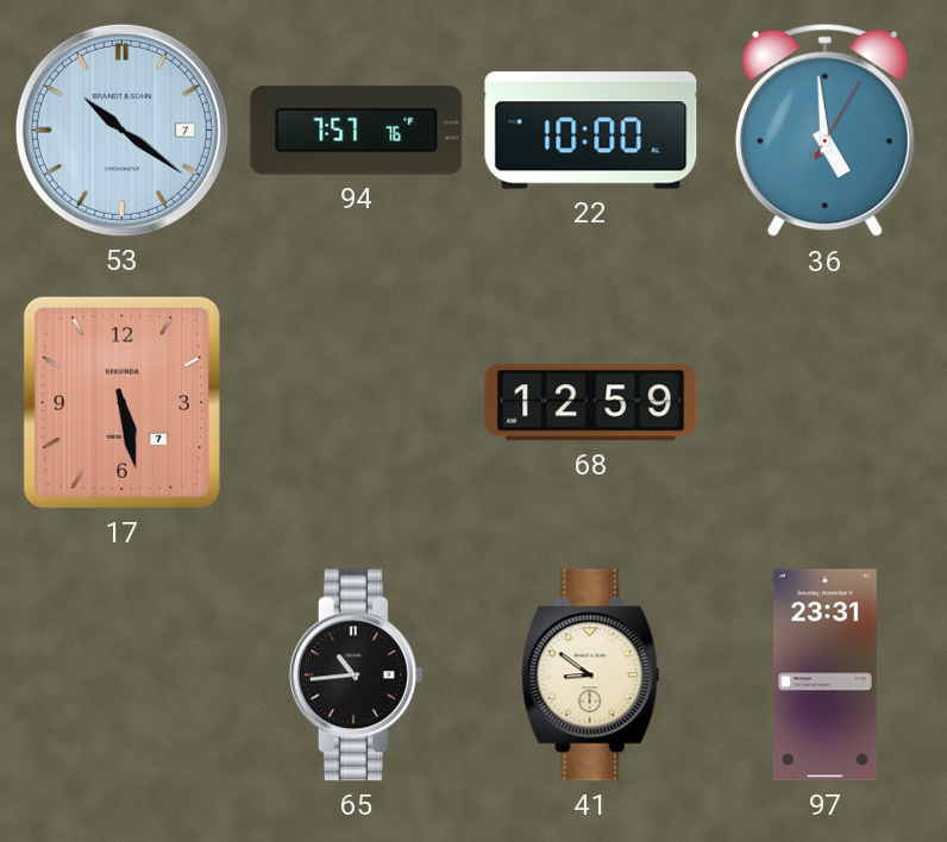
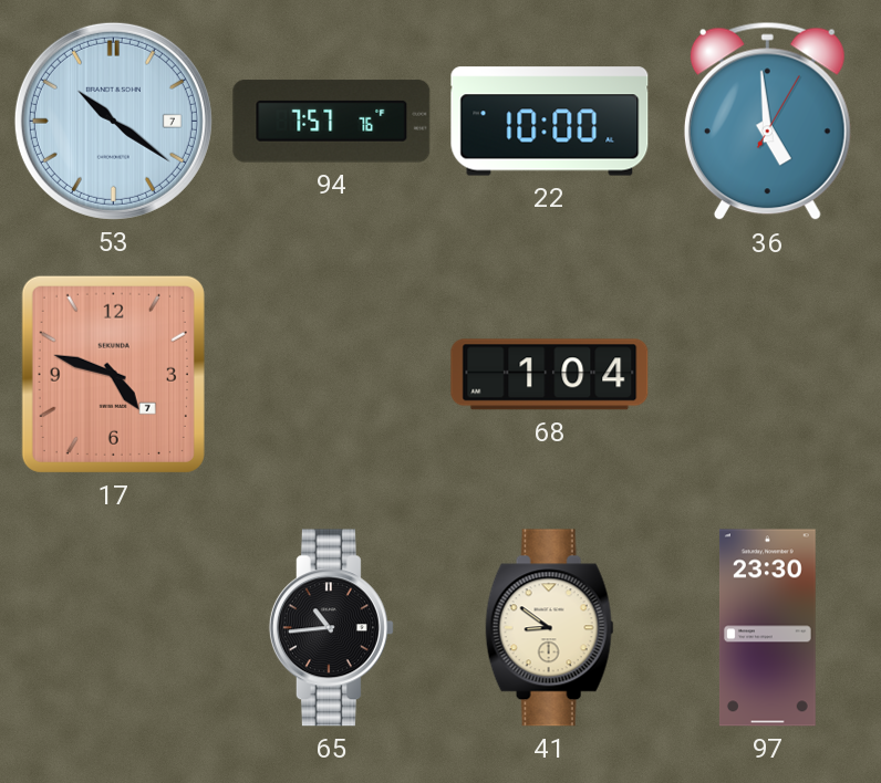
17: 5:28 -> 4:48 (113, 374)
68: 12:59 -> 1:04 (550, 375)
97: 23:31 -> 23:30 (767, 628)
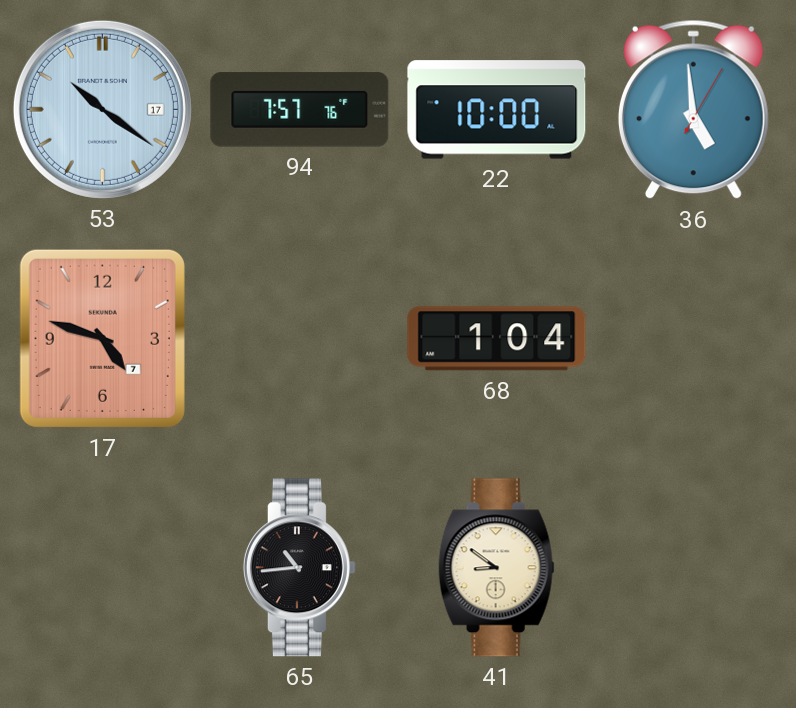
53 date: 7 -> 17 (102, 109)
97: 23:30 -> none (767, 628)
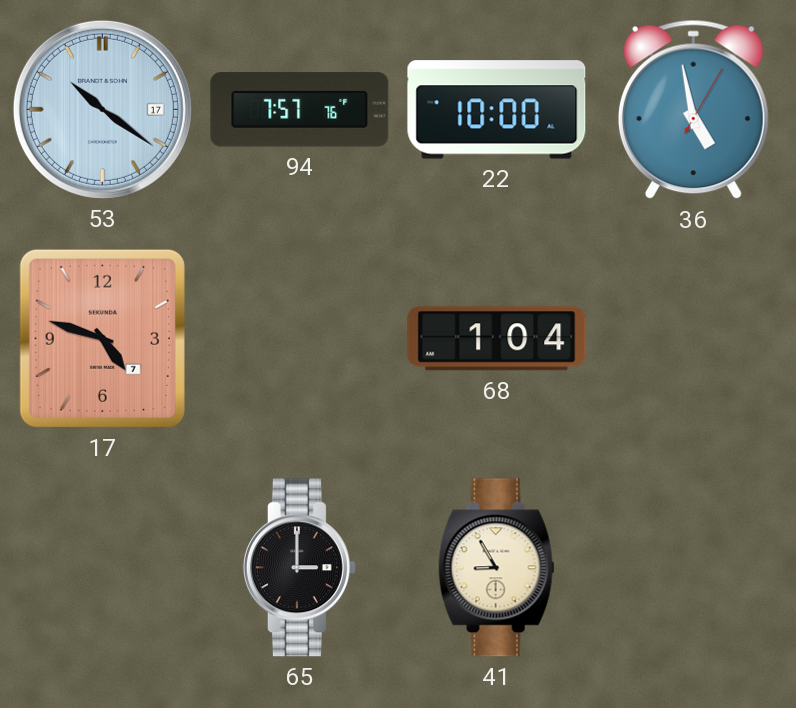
36: 4:59 -> 4:58 (693, 110)
65: 10:44 -> 3:00 (299, 568)
41: 8:51 -> 8:55 (496, 568)
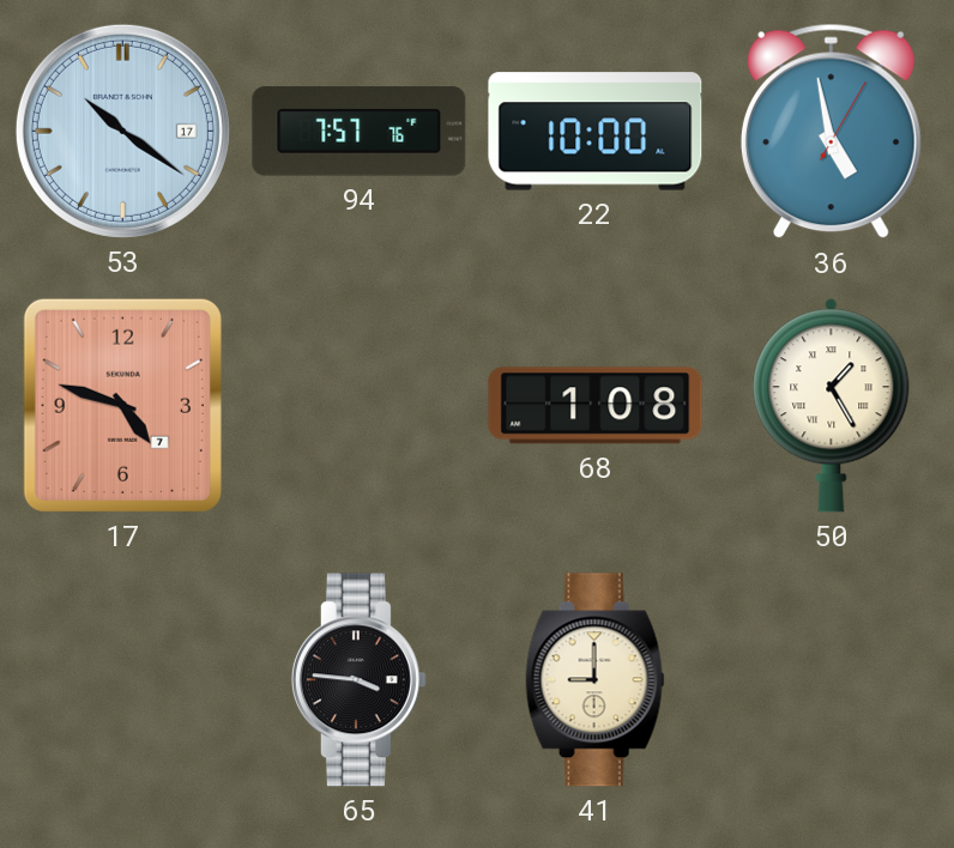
68: 1:04 -> 1:08 (596, 406)
50: none -> 1:25 (832, 406)
65: 3:00 -> 3:46 (358, 680)
41: 8:55 -> 9:00 (594, 680)
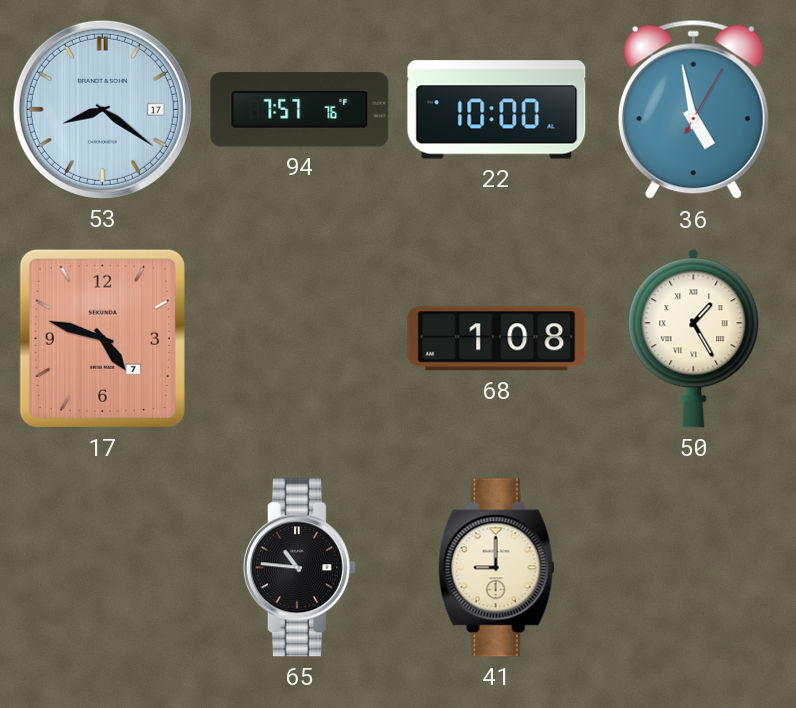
53: 10:21 -> 8:21 (102, 109)
65: 3:46 -> 10:46 (299, 568)
